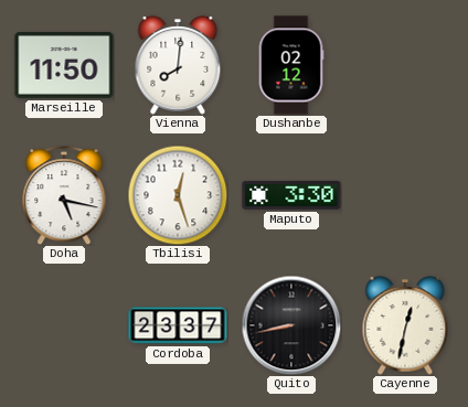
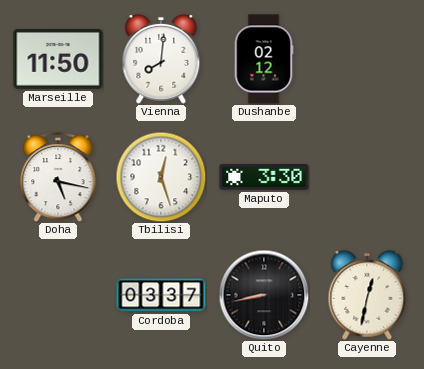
Cordoba: 23:37 -> 03:37 (161, 295)
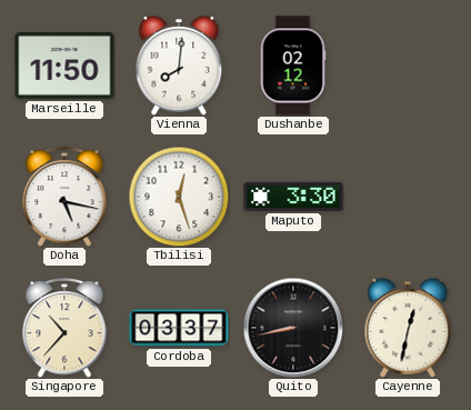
Singapore: none -> 10:37 (64, 328)
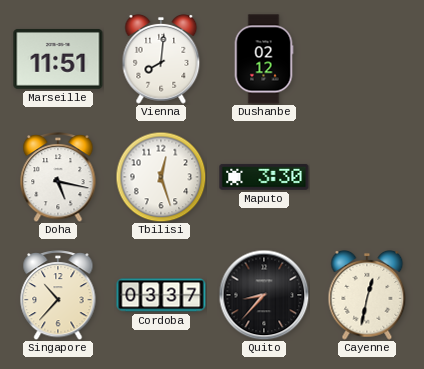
Marseille: 11:50 -> 11:51 (58, 59)
Quito: 8:43 -> 8:37 (264, 295)
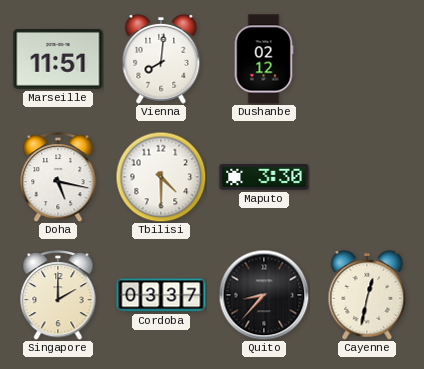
Tbilisi: 12:27 -> 4:30 (161, 177)
Singapore: 10:37 -> 2:00 (58, 295)
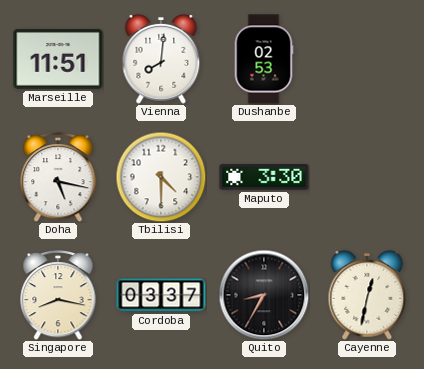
Dushanbe: 02:12 -> 02:53 (264, 59)
Singapore: 2:00 -> 8:17 (58, 295)
Quito: 8:37 -> 8:35 (264, 295)
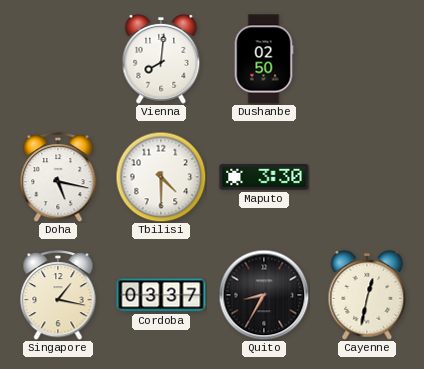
Marseille: 11:51 -> none (58, 59)
Dushanbe: 02:53 -> 02:50 (264, 59)
Singapore: 8:17 -> 1:17 (58, 295)
